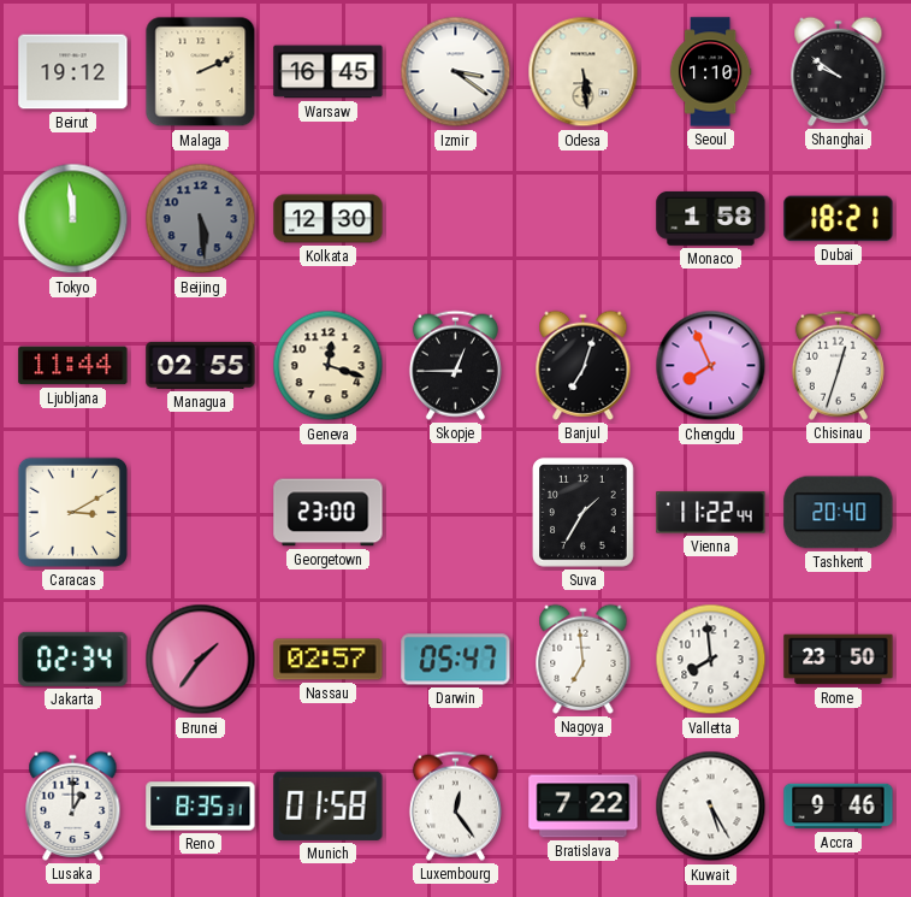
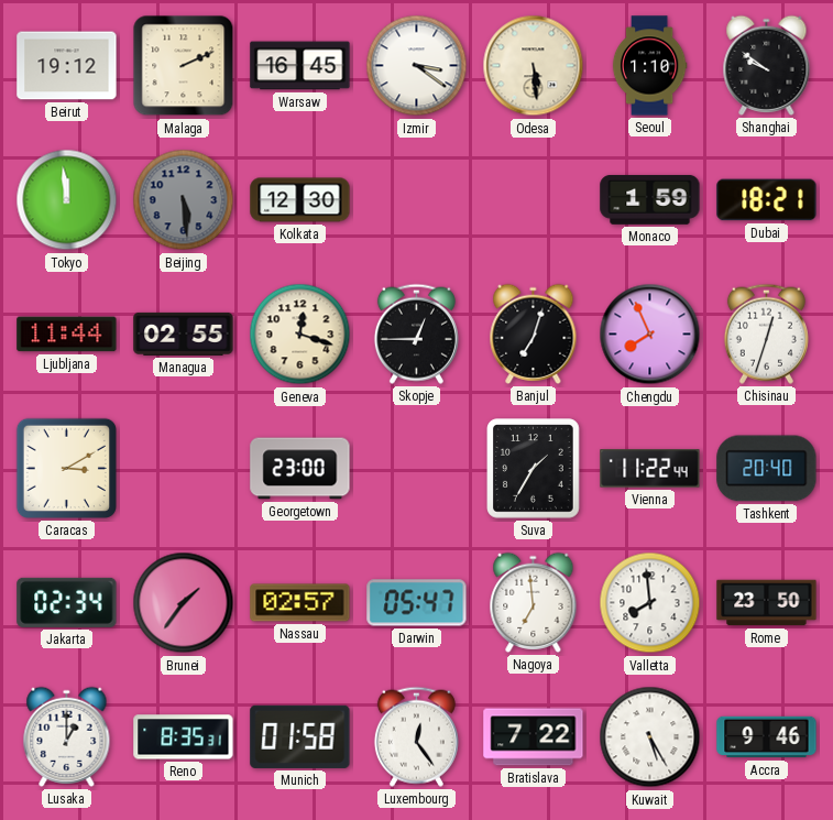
Monaco: 1:58 -> 1:59 (650, 199)
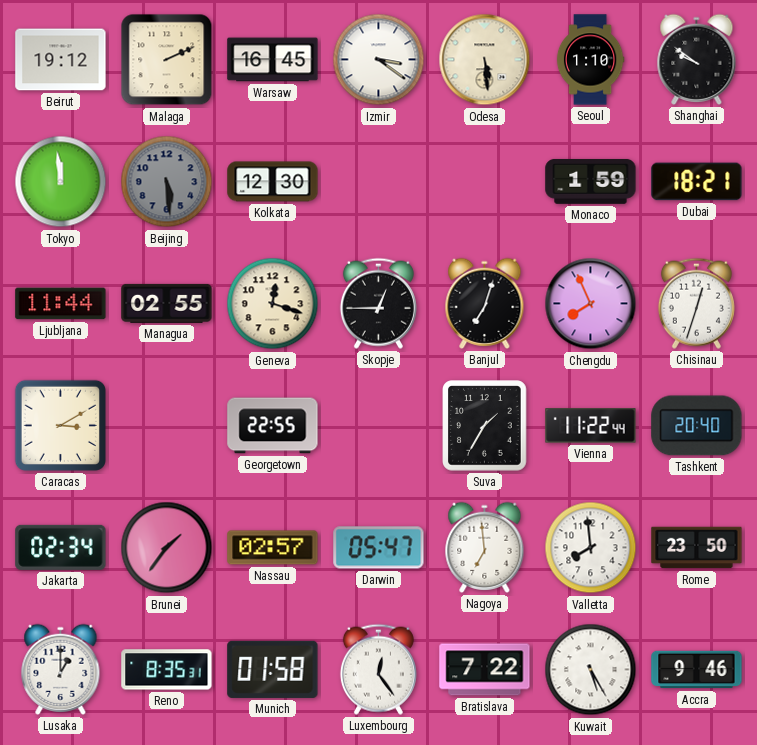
Georgetown: 23:00 -> 22:55 (273, 426)
